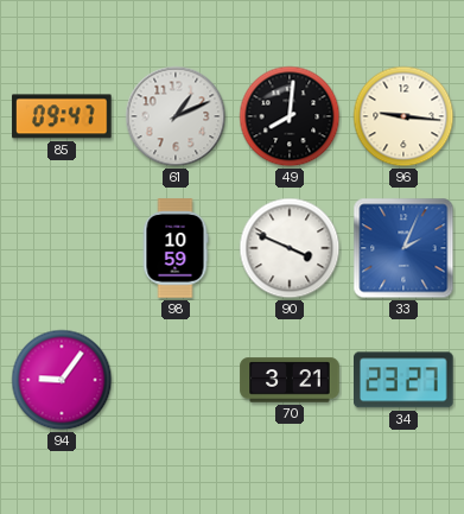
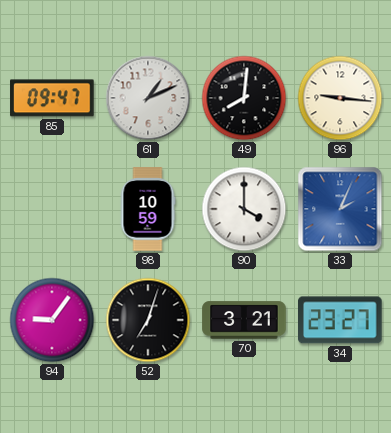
90: 3:49 -> 4:00 (244, 209)
52: none -> 7:03 (148, 320)
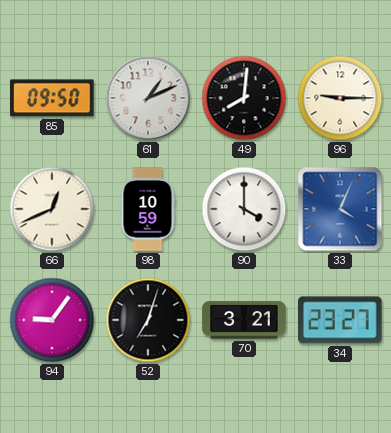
85: 09:47 -> 09:50 (52, 98)
96: 9:16 -> 9:15 (340, 98)
66: none -> 12:41 (52, 209)
33: 2:04 -> 4:04 (340, 209)
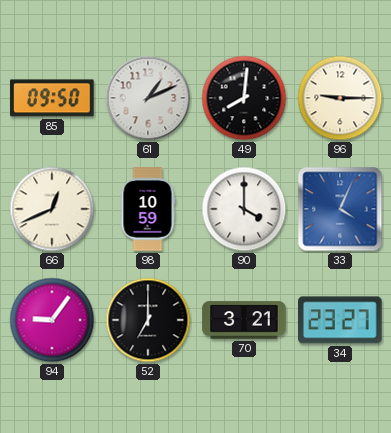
52: 7:03 -> 7:00 (148, 320)
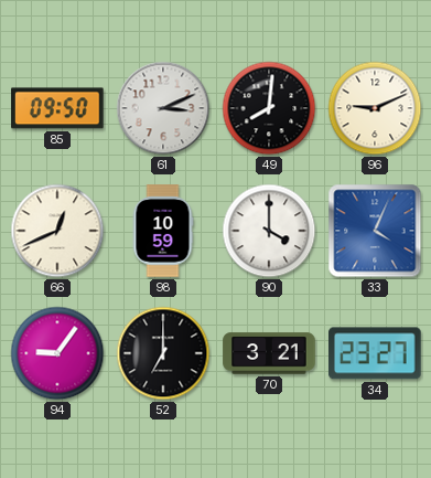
61: 1:11 -> 3:11 (163, 108)
96: 9:15 -> 9:11 (375, 108)
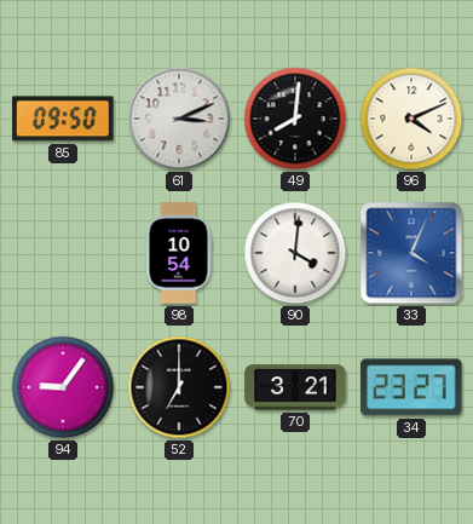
96: 9:11 -> 4:11 (411, 119)
66: 12:41 -> none (57, 231)
98: 10:59 -> 10:54 (179, 253)
90: 4:00 -> 4:01 (295, 253)
